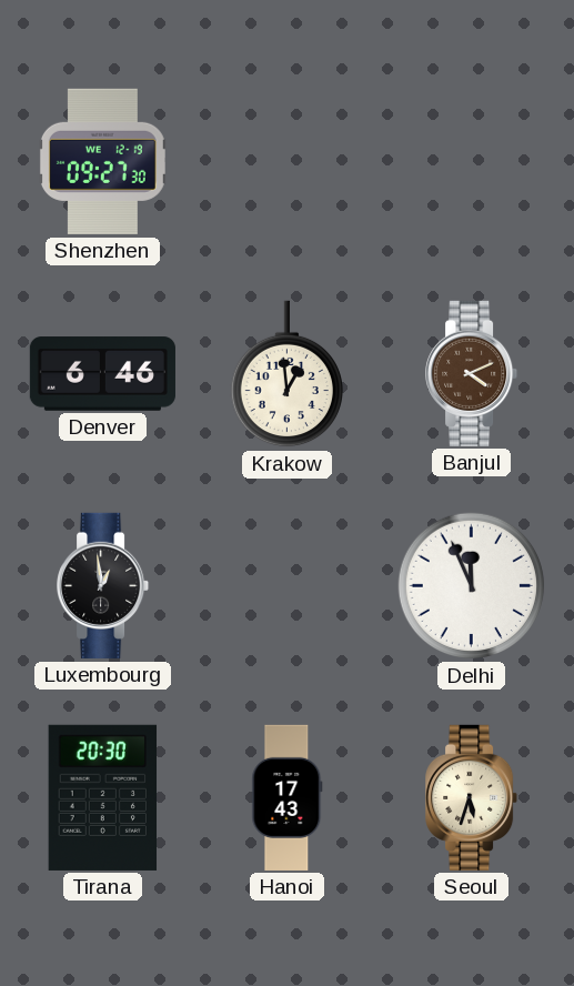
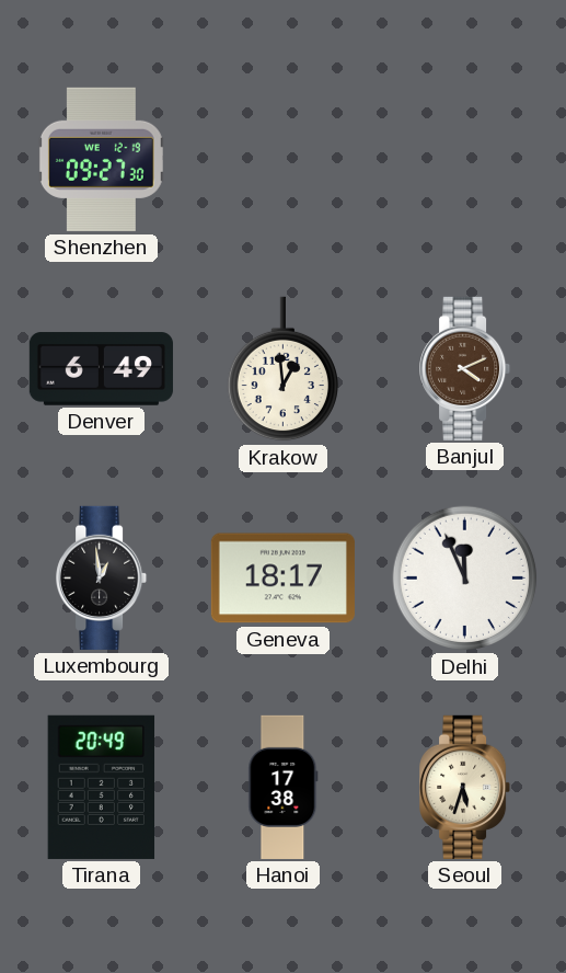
Denver: 6:46 -> 6:49 (101, 369)
Geneva: none -> 18:17 (282, 579)
Tirana: 20:30 -> 20:49 (102, 787)
Hanoi: 17:43 -> 17:38 (284, 787)
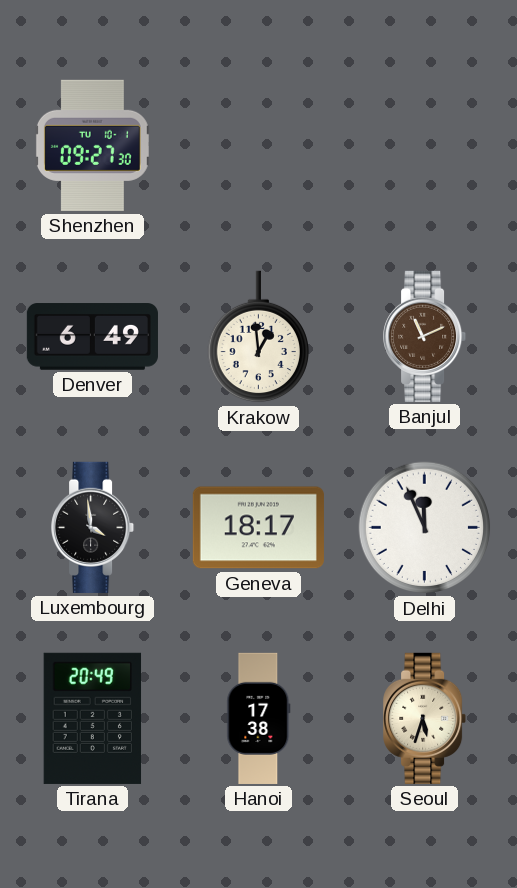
Shenzhen date: WE 12-19 -> TU 10-1 (92, 145)
Banjul: 4:11 -> 11:11 (425, 336)
Luxembourg: 12:59 -> 3:59 (93, 527)
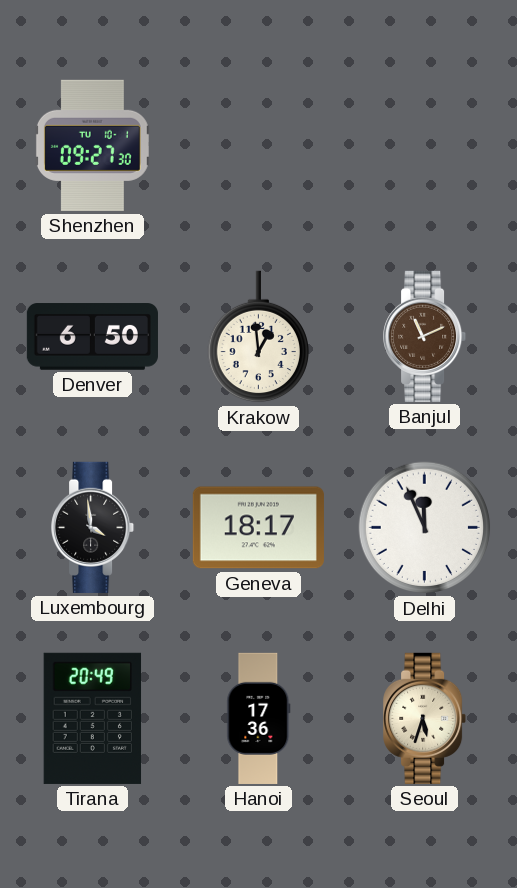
Denver: 6:49 -> 6:50 (92, 337)
Hanoi: 17:38 -> 17:36 (259, 718)
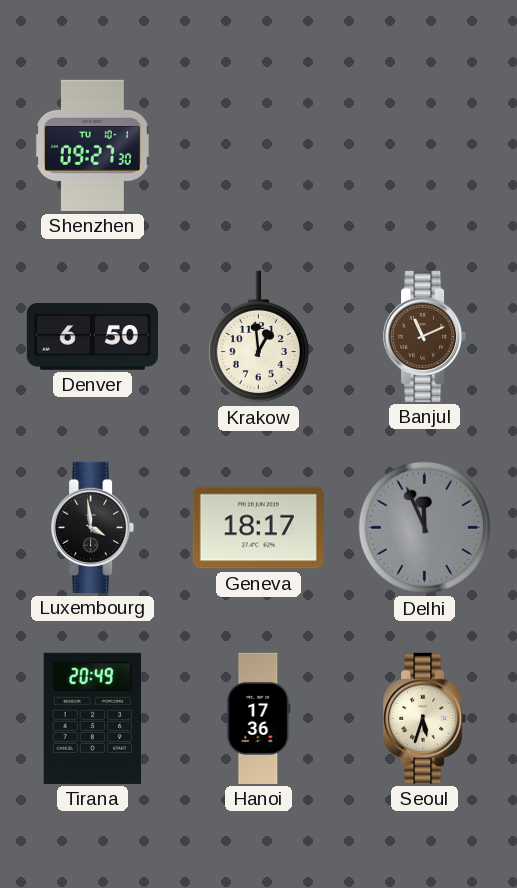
Delhi dial: white -> grey (425, 528)
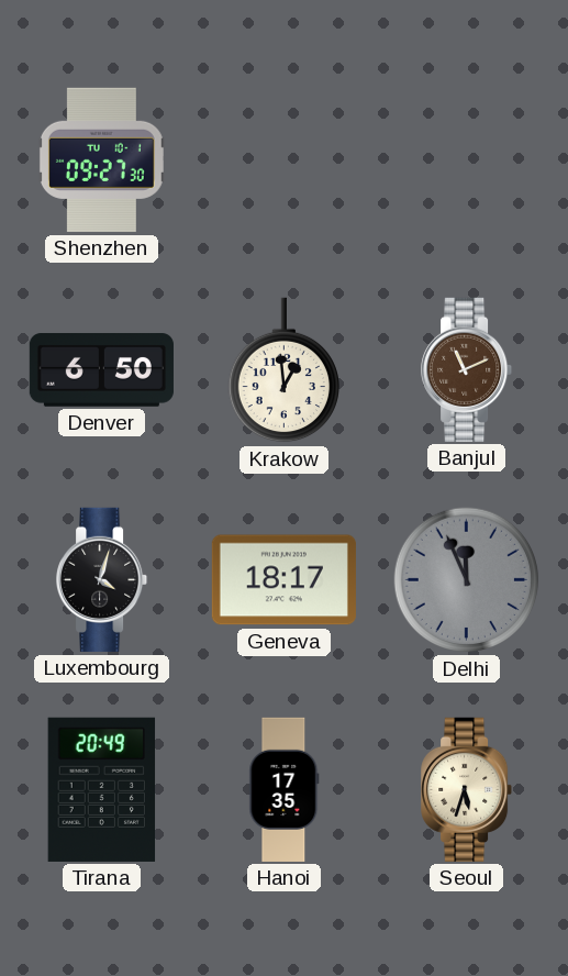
Luxembourg: 3:59 -> 4:03 (102, 579)
Hanoi: 17:36 -> 17:35 (285, 789)
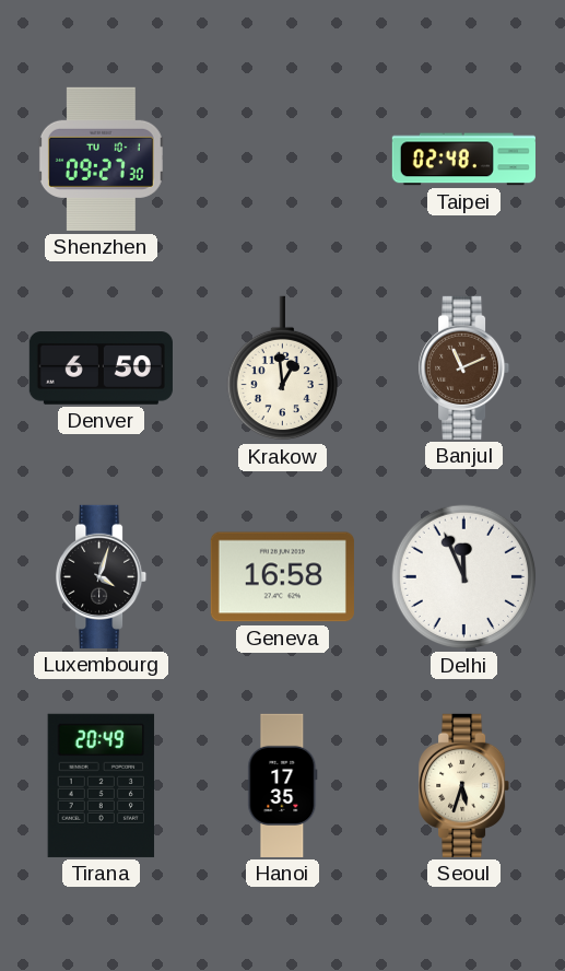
Taipei: none -> 02:48 (463, 160)
Geneva: 18:17 -> 16:58 (282, 577)
Delhi dial: grey -> white (464, 577)
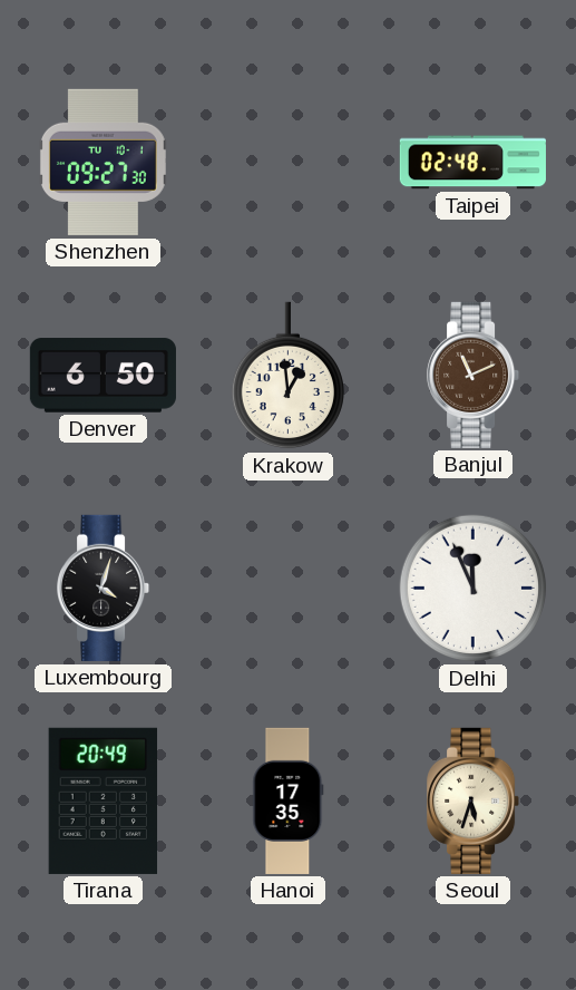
Geneva: 16:58 -> none (282, 577)
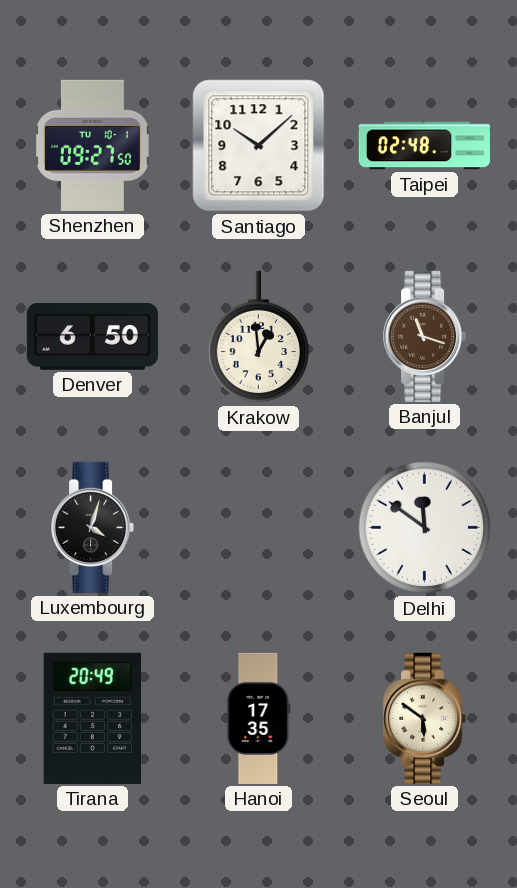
Shenzhen: 09:27:30 -> 09:27:50 (92, 145)
Santiago: none -> 10:08 (259, 146)
Banjul: 11:11 -> 11:18 (425, 336)
Delhi: 11:56 -> 11:51 (425, 528)
Seoul: 5:33 -> 5:51 (425, 718)
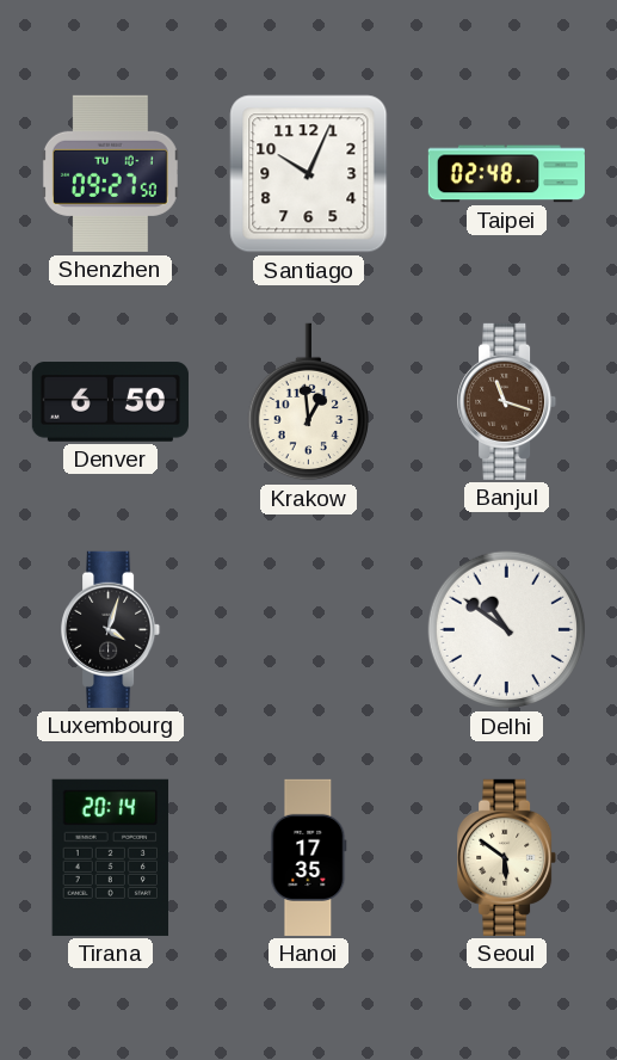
Santiago: 10:08 -> 10:04 (309, 174)
Delhi: 11:51 -> 10:51 (507, 630)
Tirana: 20:49 -> 20:14 (111, 857)
